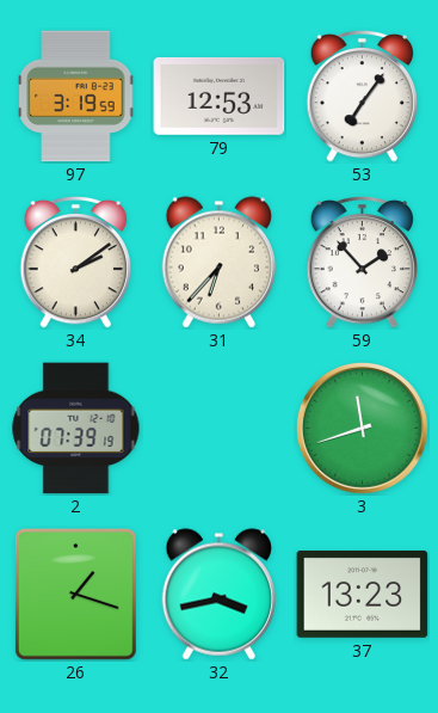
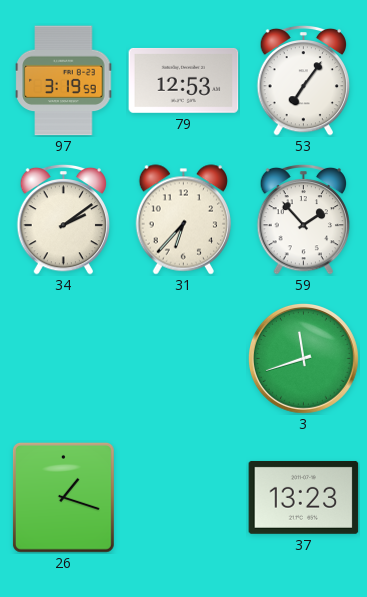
2: 07:39 -> none (76, 429)
32: 3:43 -> none (218, 595)
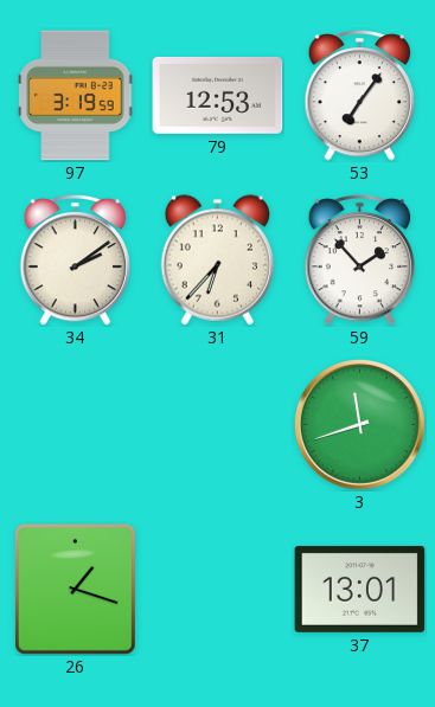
37: 13:23 -> 13:01 (360, 589)
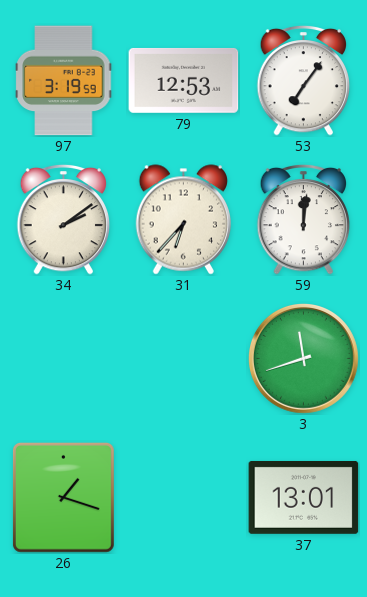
59: 1:53 -> 12:01 (304, 219)
